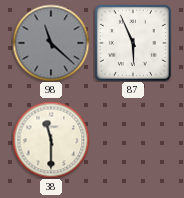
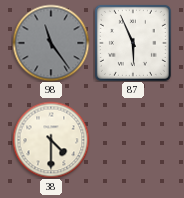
98: 11:22 -> 11:24 (51, 43)
38: 11:30 -> 4:30 (51, 140)
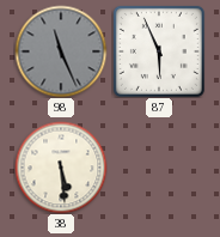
98: 11:24 -> 11:26 (61, 51)
38: 4:30 -> 5:29 (61, 168)
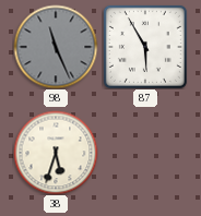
87: 5:56 -> 5:55 (145, 47)
38: 5:29 -> 5:33 (56, 153)
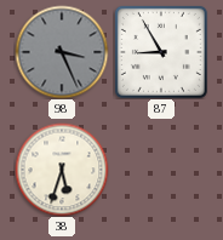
98: 11:26 -> 3:26 (62, 52)
87: 5:55 -> 8:55 (161, 52)
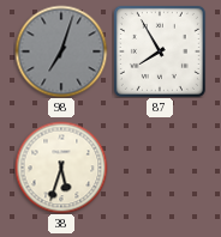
98: 3:26 -> 7:03 (61, 51)
87: 8:55 -> 7:55 (160, 51)
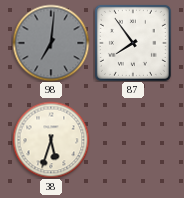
98: 7:03 -> 7:01 (51, 43)
87: 7:55 -> 7:54 (133, 43)
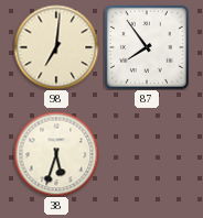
98 dial: grey -> cream (56, 47)
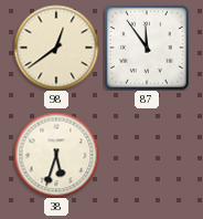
98: 7:01 -> 12:39 (56, 48)
87: 7:54 -> 11:54 (147, 48)
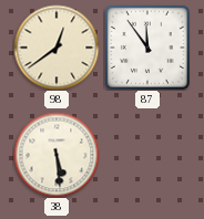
38: 5:33 -> 5:29 (57, 155)
